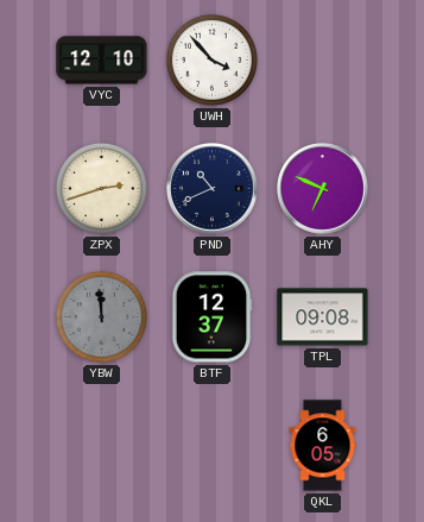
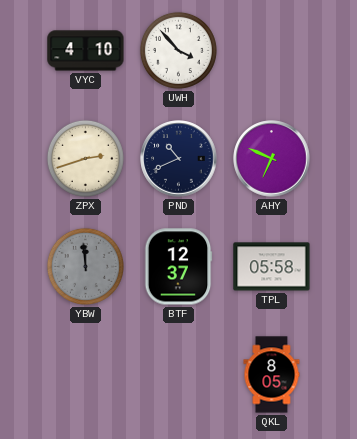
VYC: 12:10 -> 4:10 (86, 51)
TPL: 09:08 -> 05:58 (272, 267)
QKL: 6:05 -> 8:05 (272, 375)
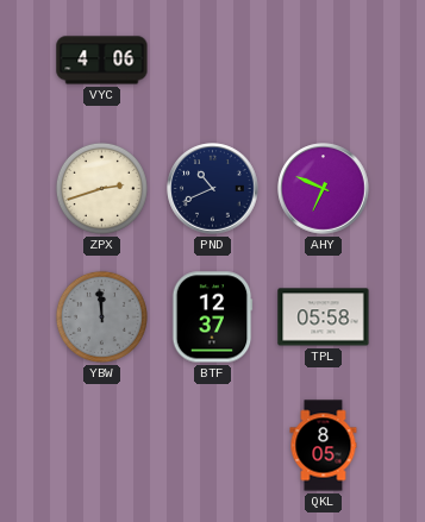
VYC: 4:10 -> 4:06 (102, 61)
UWH: 3:53 -> none (178, 50)
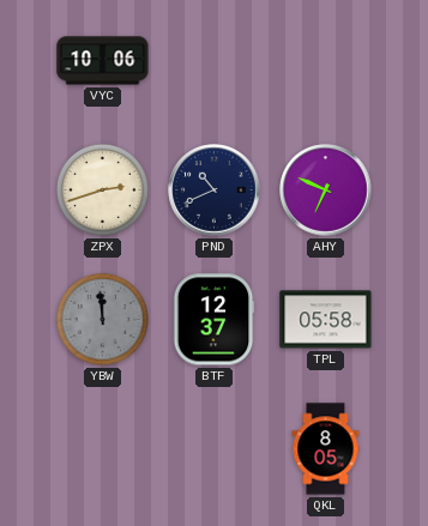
VYC: 4:06 -> 10:06 (103, 61)
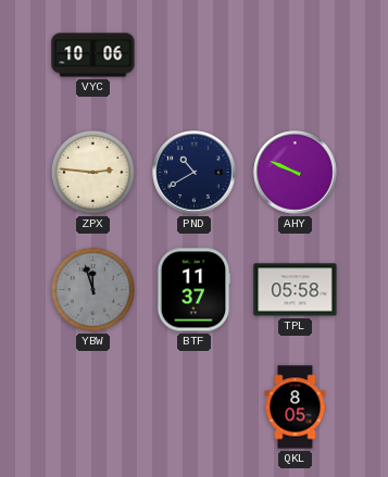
ZPX: 2:42 -> 2:46 (92, 172)
PND: 10:41 -> 10:40 (195, 173)
AHY: 6:49 -> 9:49 (296, 173)
YBW: 11:59 -> 11:57 (92, 289)
BTF: 12:37 -> 11:37 (193, 290)
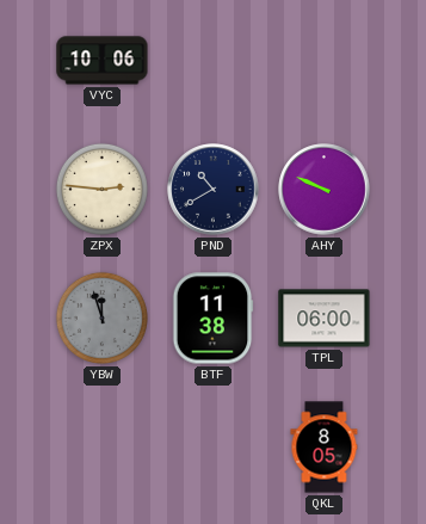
BTF: 11:37 -> 11:38 (212, 319)
TPL: 05:58 -> 06:00 (325, 319)
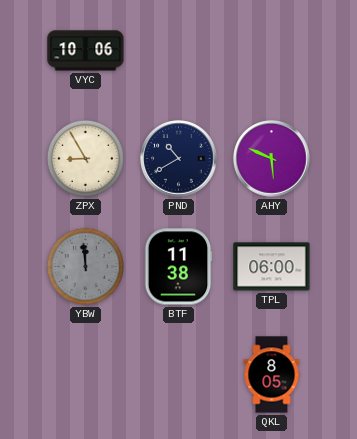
ZPX: 2:46 -> 8:55 (85, 158)
AHY: 9:49 -> 5:49 (272, 159)
YBW: 11:57 -> 11:59 (85, 266)
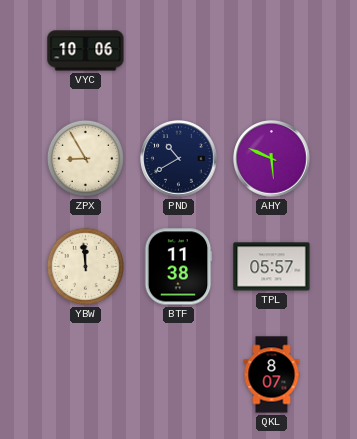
YBW dial: grey -> cream (85, 266)
TPL: 06:00 -> 05:57 (272, 267)
QKL: 8:05 -> 8:07 (272, 375)
